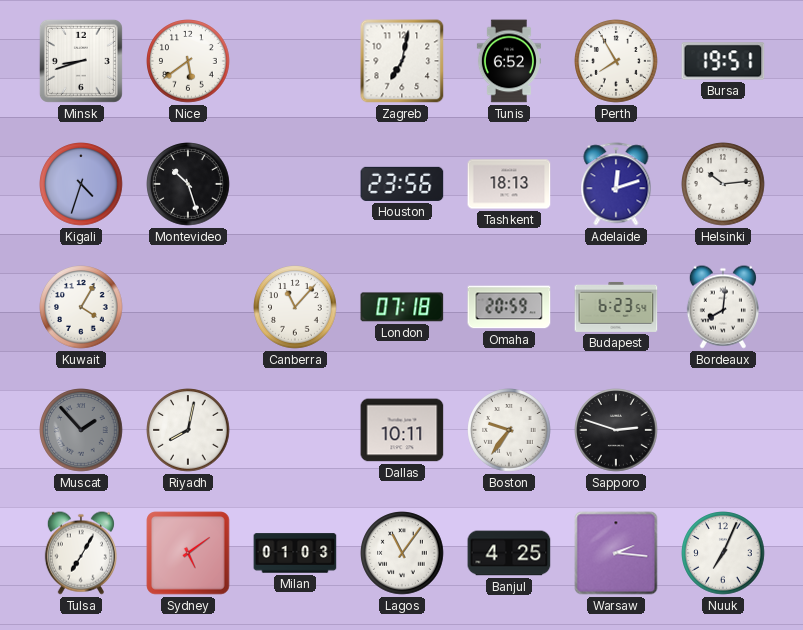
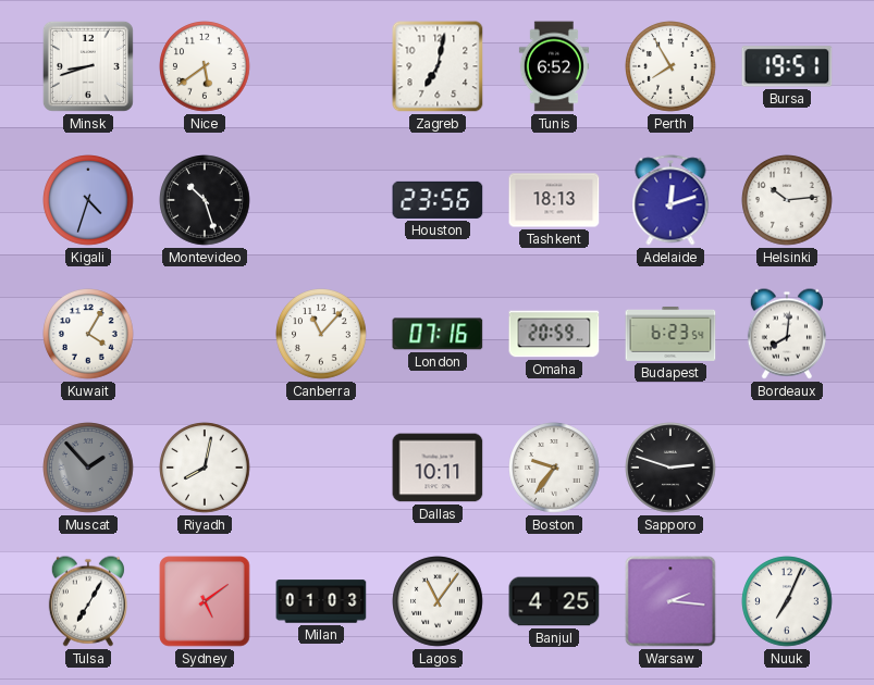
London: 07:18 -> 07:16 (438, 334)
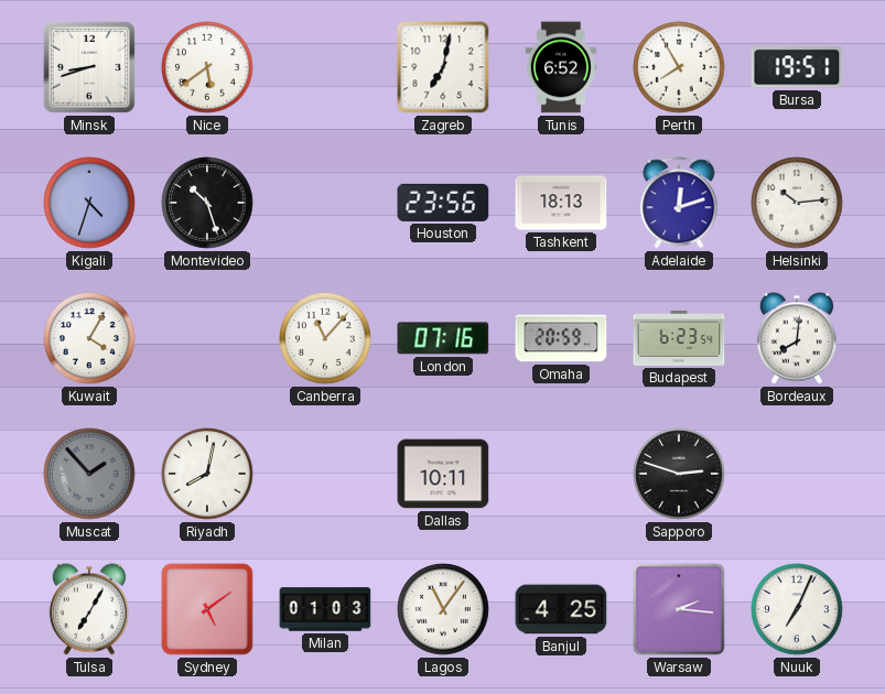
Boston: 9:36 -> none (554, 468)
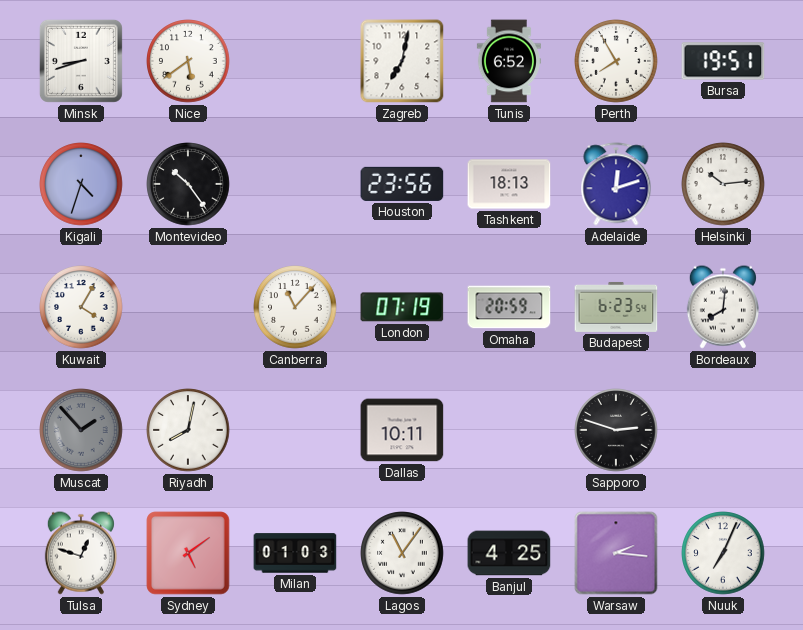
Montevideo: 10:27 -> 10:24 (188, 184)
London: 07:16 -> 07:19 (402, 307)
Tulsa: 7:05 -> 12:48 (81, 553)
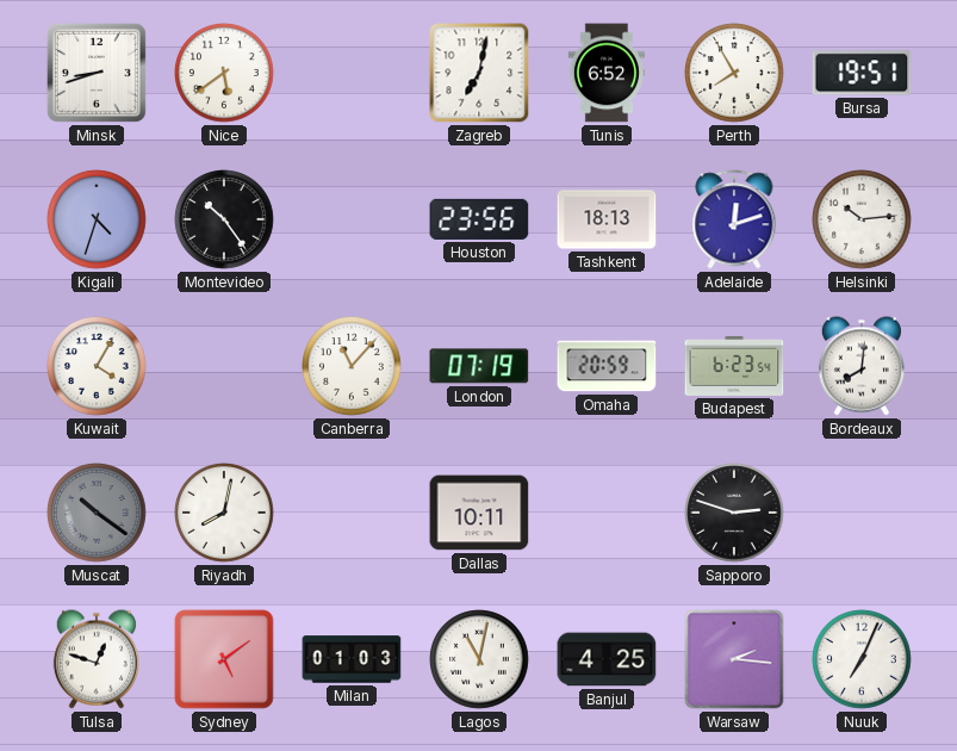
Muscat: 1:53 -> 10:21 (97, 513)
Lagos: 11:06 -> 11:02 (479, 659)
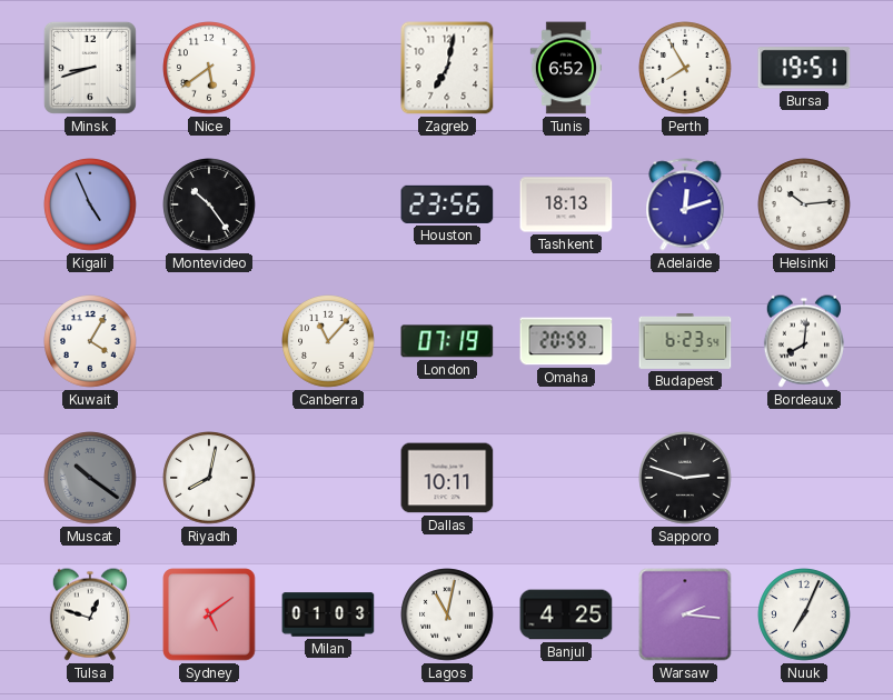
Kigali: 4:33 -> 4:56 (90, 204)
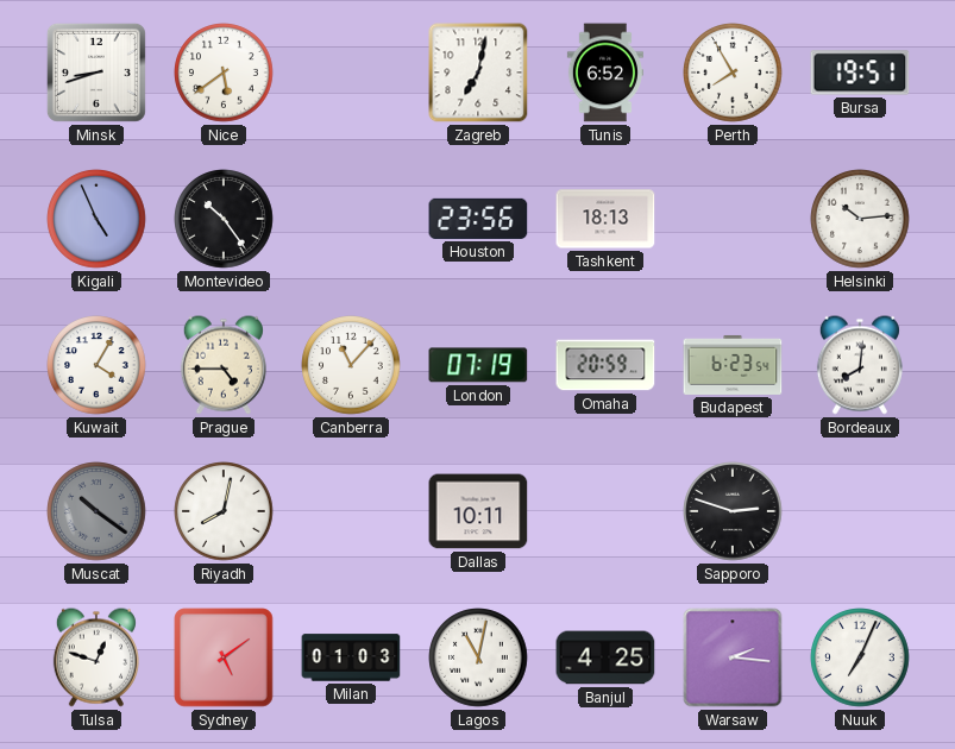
Adelaide: 12:12 -> none (685, 204)
Prague: none -> 4:45 (224, 365)
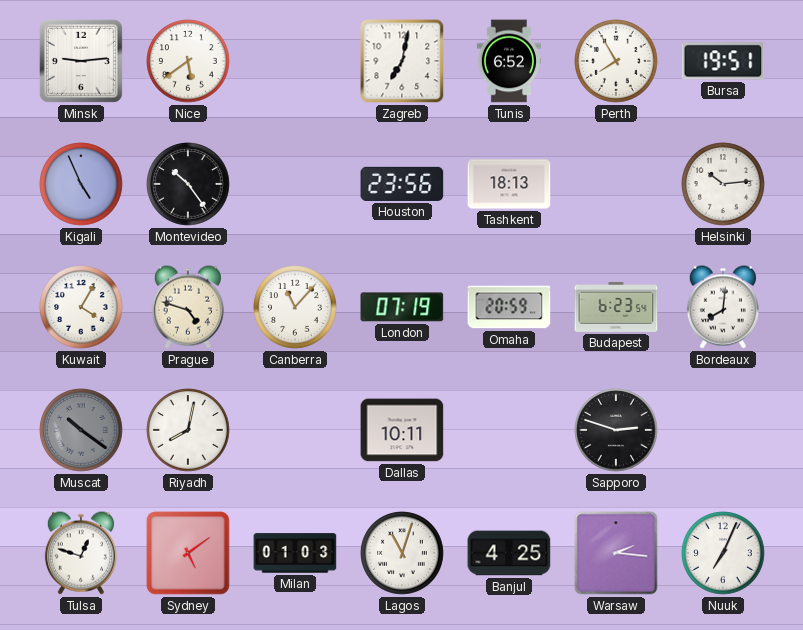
Minsk: 8:42 -> 9:14 (81, 61)
Prague: 4:45 -> 4:48 (188, 307)
Lagos: 11:02 -> 11:03 (402, 553)
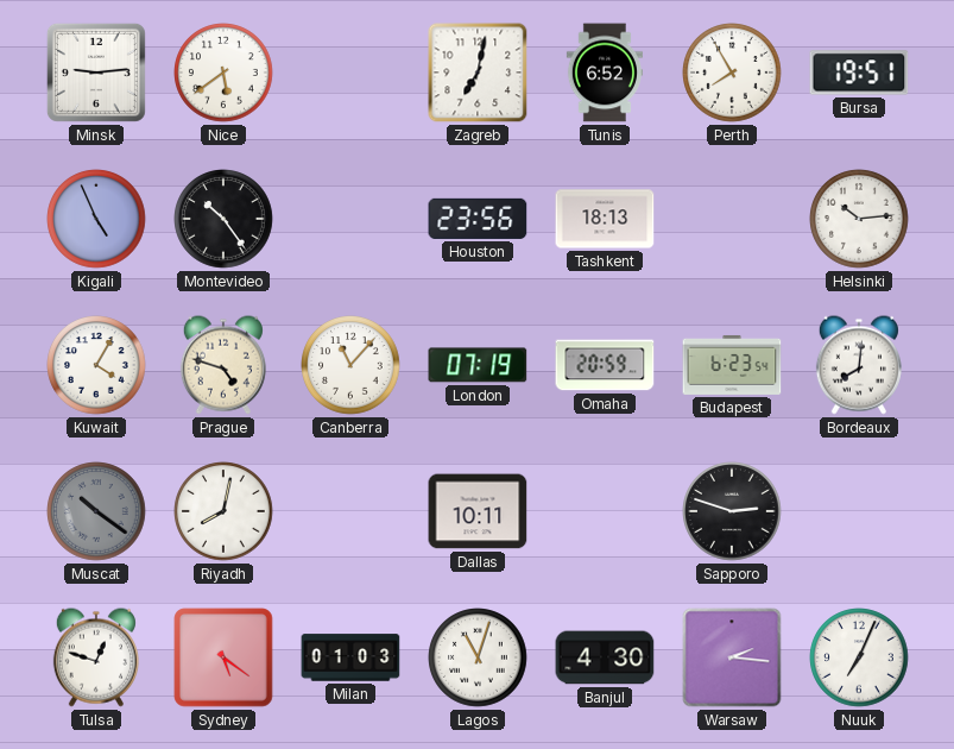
Sydney: 5:09 -> 5:21 (223, 657)
Banjul: 4:25 -> 4:30 (605, 657)
